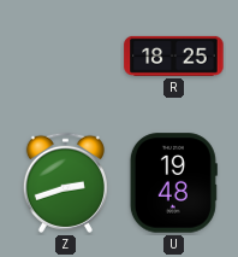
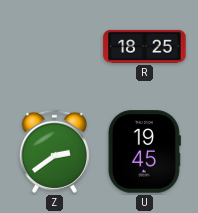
Z: 2:42 -> 2:39 (54, 151)
U: 19:48 -> 19:45 (144, 152)
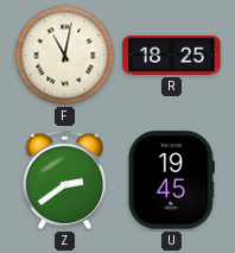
F: none -> 11:02 (65, 56)
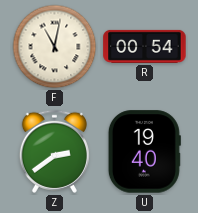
R: 18:25 -> 00:54 (145, 46)
U: 19:45 -> 19:40 (144, 152)
